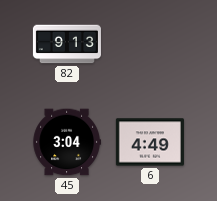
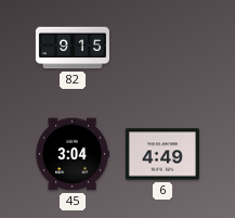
82: 9:13 -> 9:15 (73, 48)
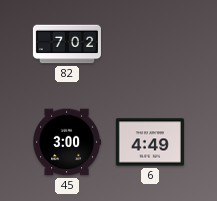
82: 9:15 -> 7:02 (67, 44)
45: 3:04 -> 3:00 (67, 142)
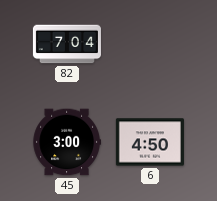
82: 7:02 -> 7:04 (67, 44)
6: 4:49 -> 4:50 (150, 142)
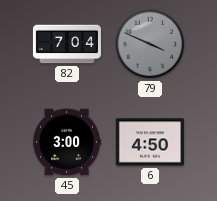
79: none -> 3:49 (150, 44)
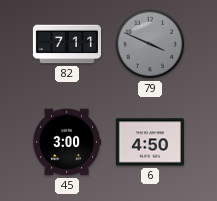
82: 7:04 -> 7:11 (67, 44)
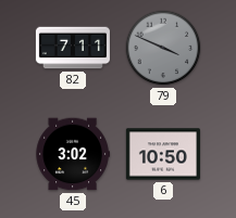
45: 3:00 -> 3:02 (73, 154)
6: 4:50 -> 10:50 (163, 154)
